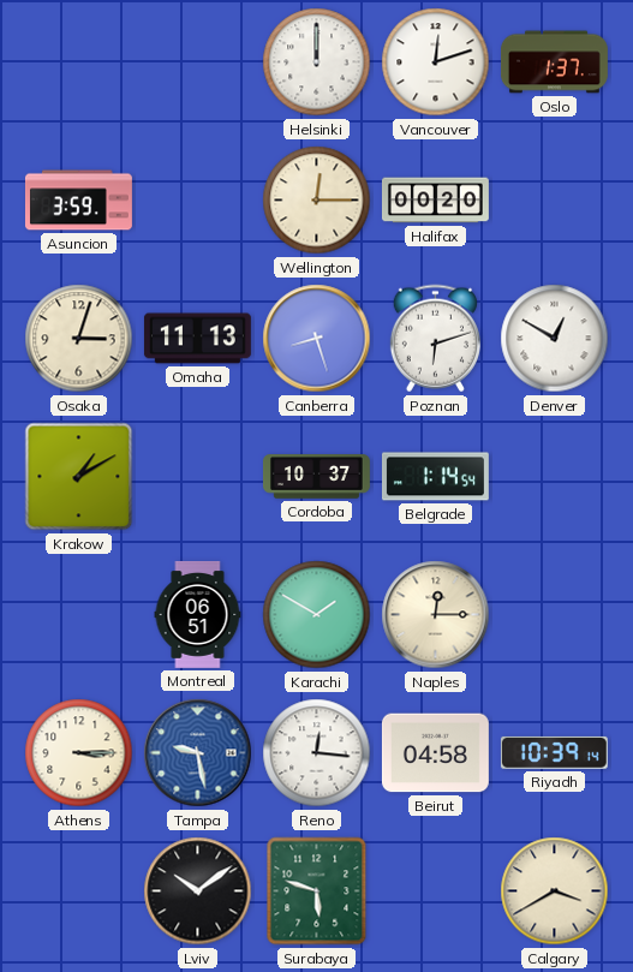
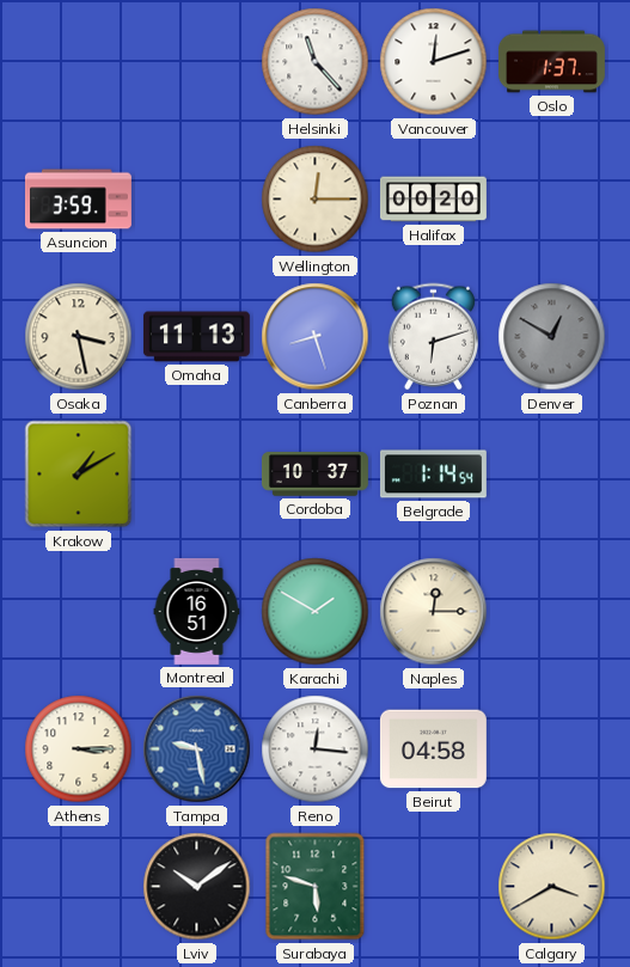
Helsinki: 12:00 -> 11:23 (316, 62)
Osaka: 3:03 -> 3:28 (79, 337)
Denver dial: white -> grey (552, 337)
Montreal: 06:51 -> 16:51 (197, 611)
Riyadh: 10:39 -> none (554, 752)
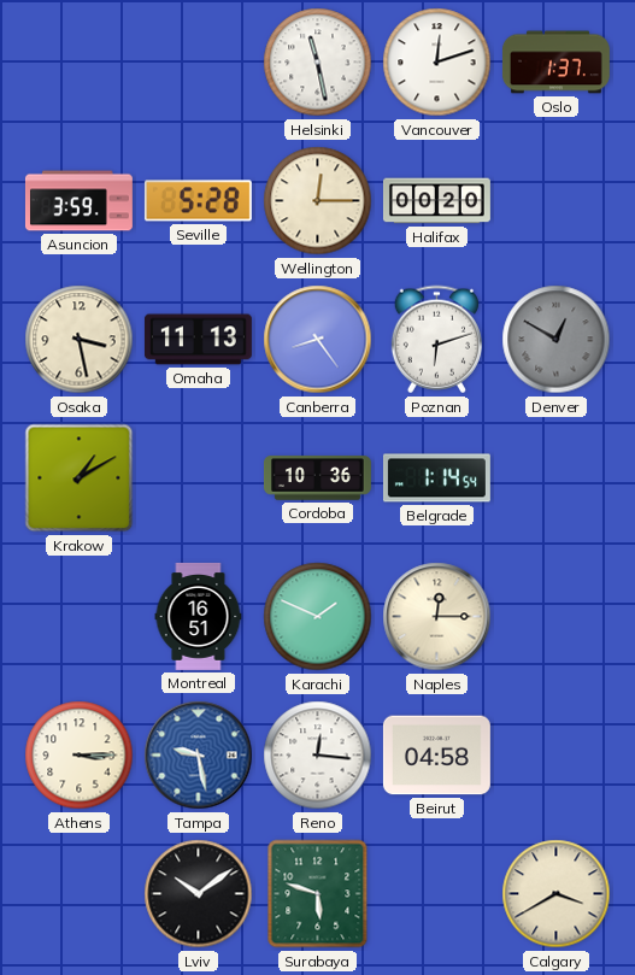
Helsinki: 11:23 -> 11:28 (318, 63)
Seville: none -> 5:28 (198, 201)
Canberra: 8:27 -> 8:24 (318, 340)
Cordoba: 10:37 -> 10:36 (317, 478)
Karachi: 1:50 -> 1:49 (318, 617)
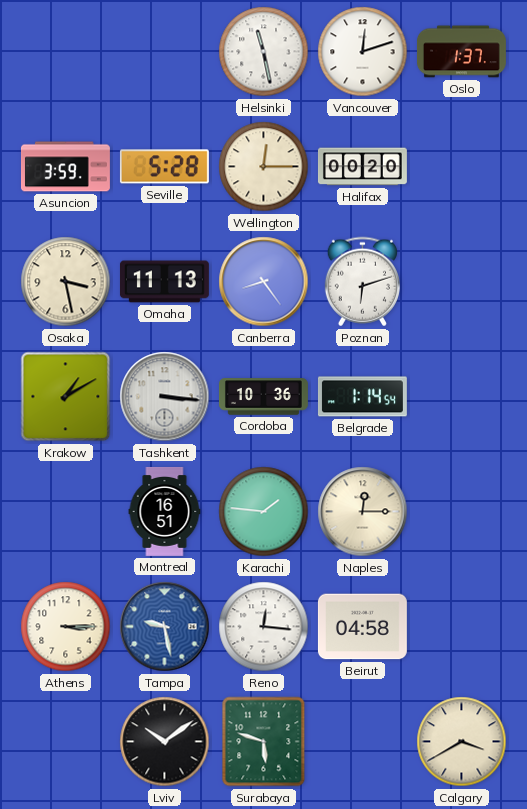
Denver: 12:50 -> none (557, 340)
Tashkent: none -> 3:16 (165, 397)
Karachi: 1:49 -> 1:46 (264, 512)
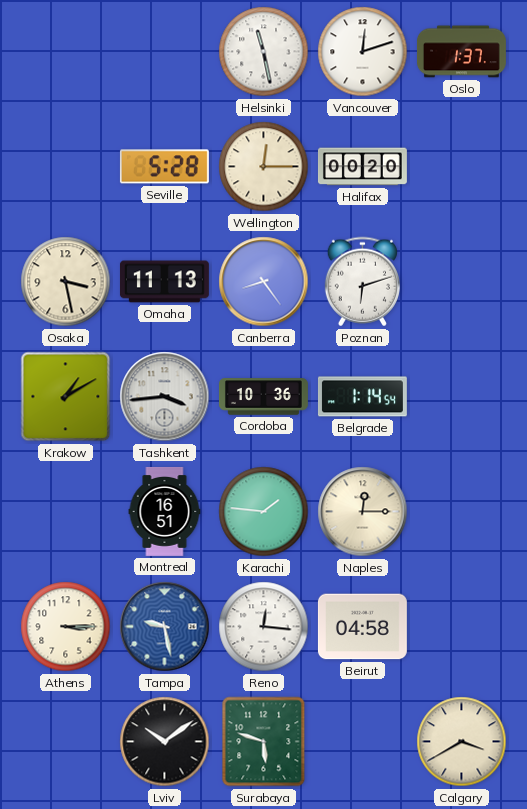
Asuncion: 3:59 -> none (65, 167)
Tashkent: 3:16 -> 3:44 (165, 397)
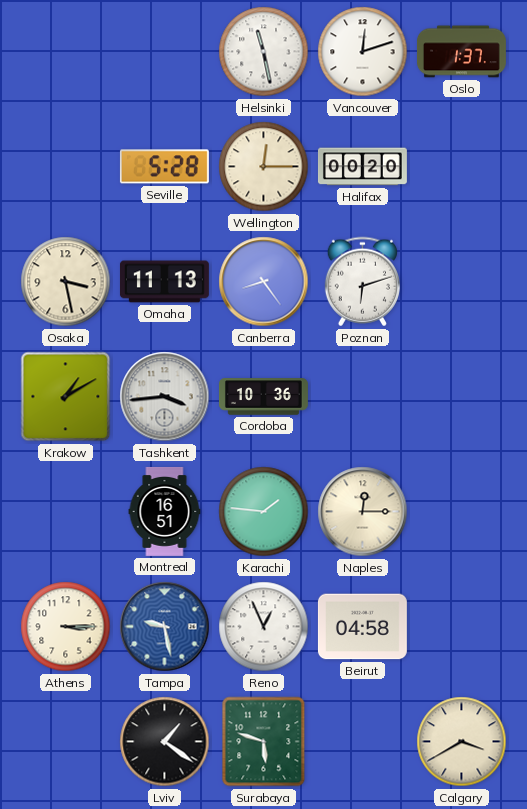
Belgrade: 1:14 -> none (362, 397)
Reno: 12:16 -> 12:56 (264, 627)
Lviv: 10:09 -> 1:21 (165, 742)
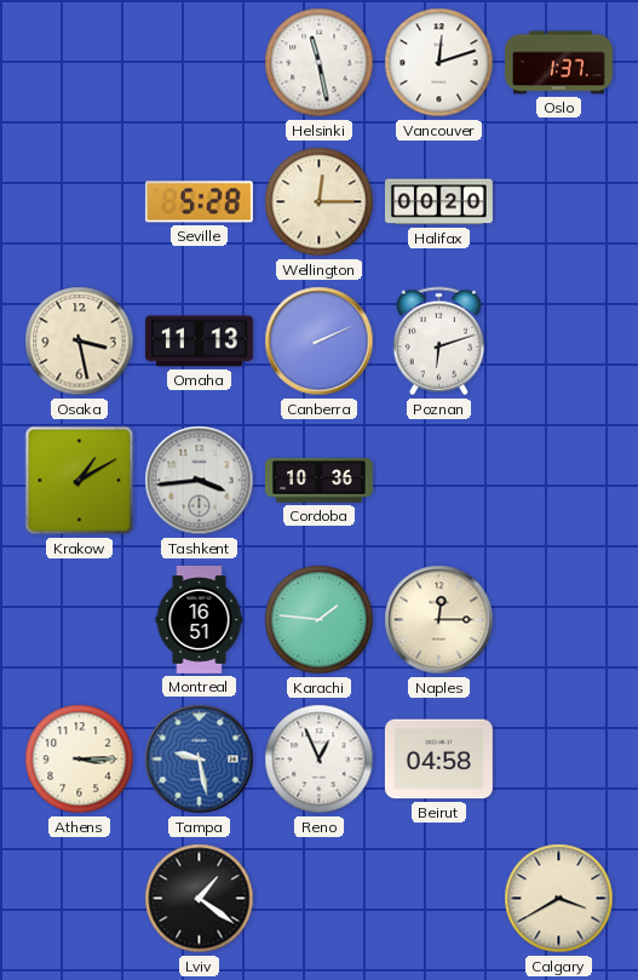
Canberra: 8:24 -> 2:11 (320, 342)
Surabaya: 5:48 -> none (264, 742)
